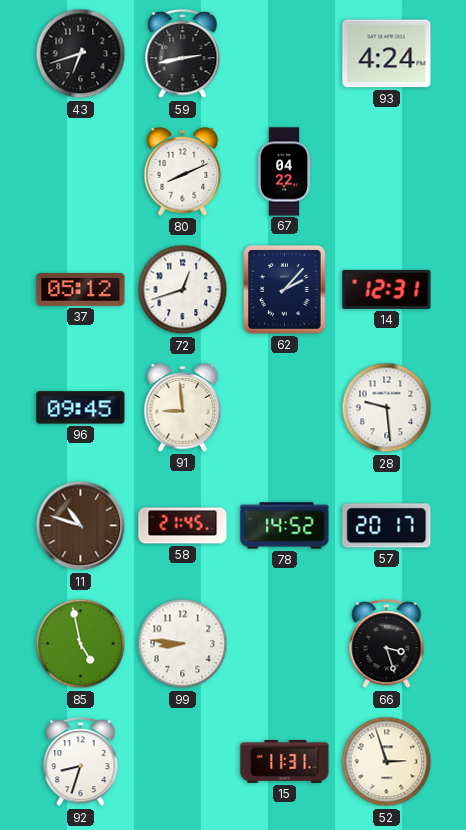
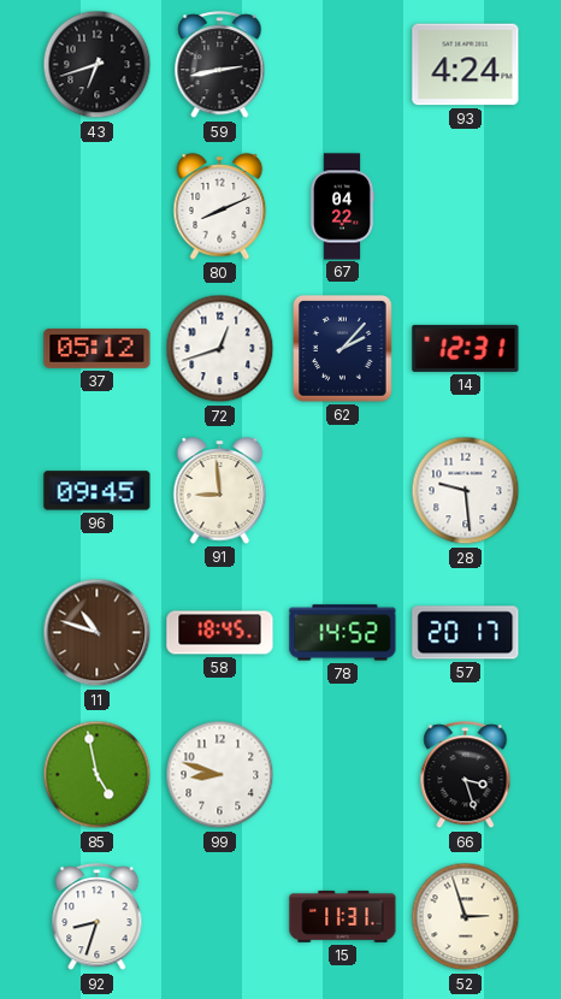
58: 21:45 -> 18:45 (220, 633)
99: 8:46 -> 8:48 (220, 775)
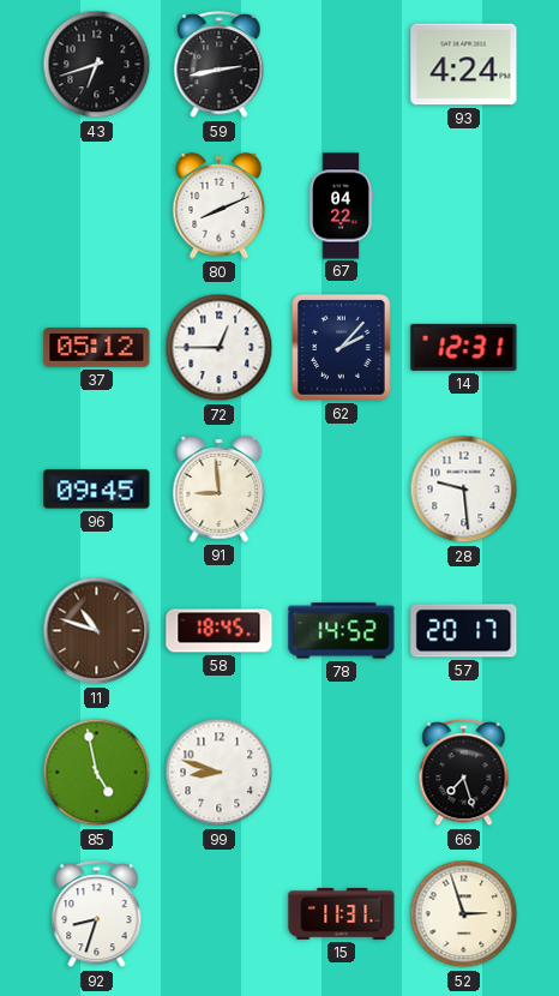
72: 12:42 -> 12:45 (220, 348)
66: 3:27 -> 7:27 (464, 773)
